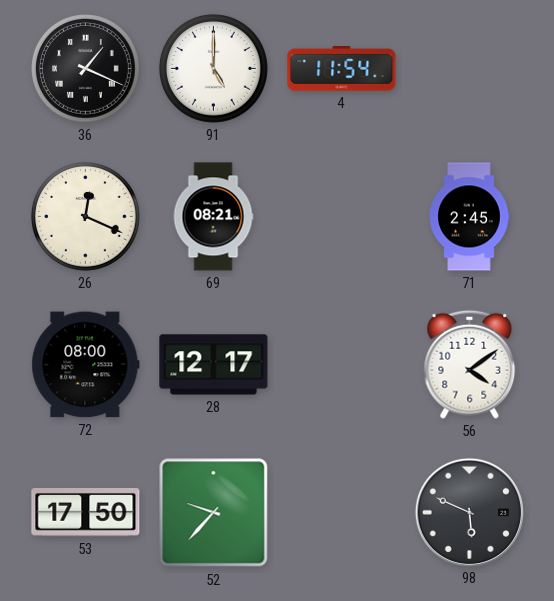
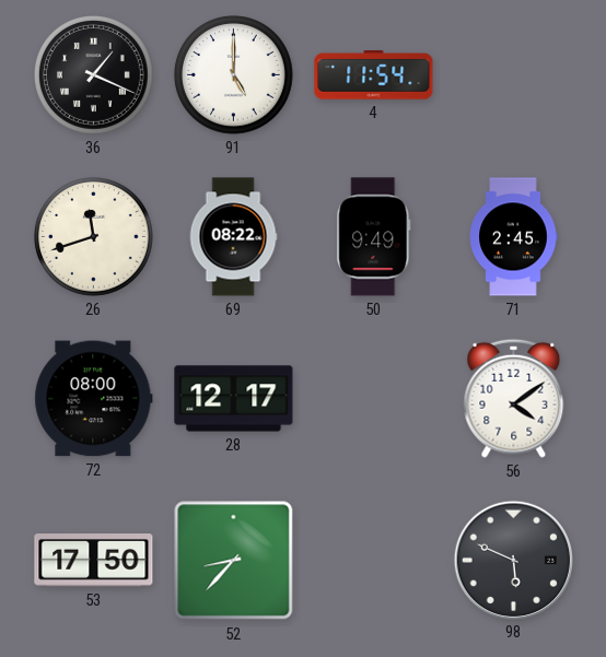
26: 12:19 -> 11:42 (94, 237)
69: 08:21 -> 08:22 (233, 237)
50: none -> 9:49 (374, 237)
52: 9:37 -> 8:37 (234, 561)
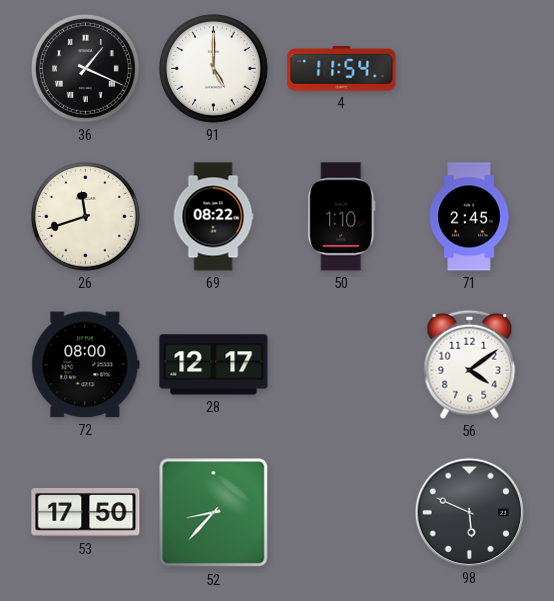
50: 9:49 -> 1:10 (342, 217)
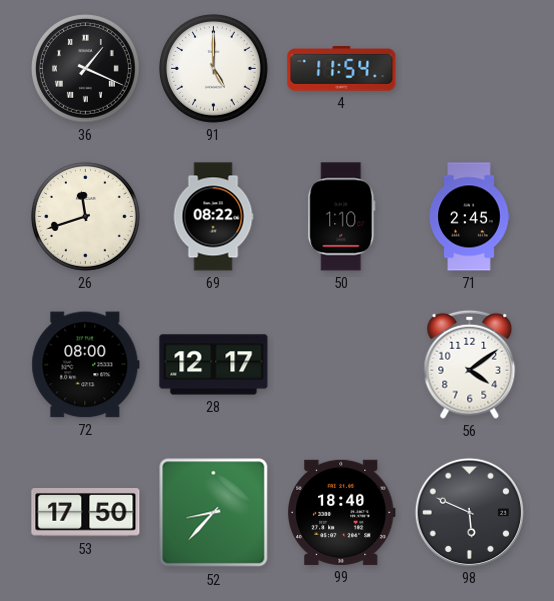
99: none -> 18:40 (342, 512)
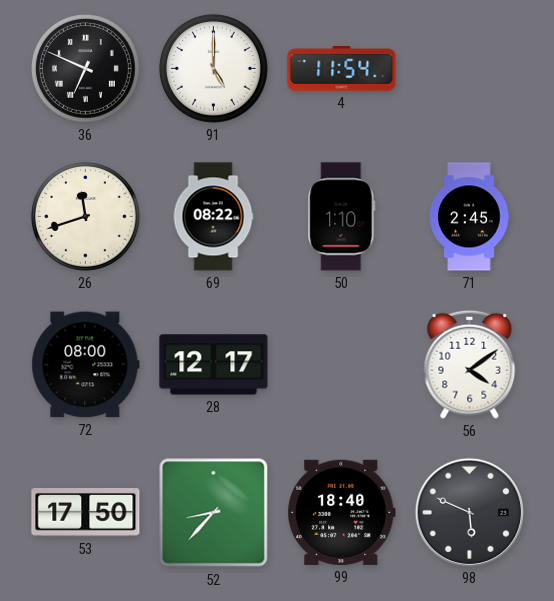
36: 1:19 -> 6:49 (86, 69)
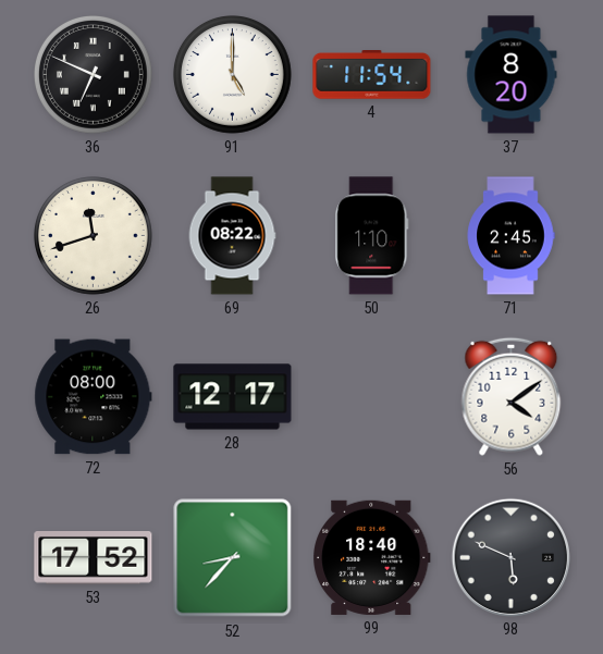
37: none -> 8:20 (512, 75)
53: 17:50 -> 17:52 (94, 558)
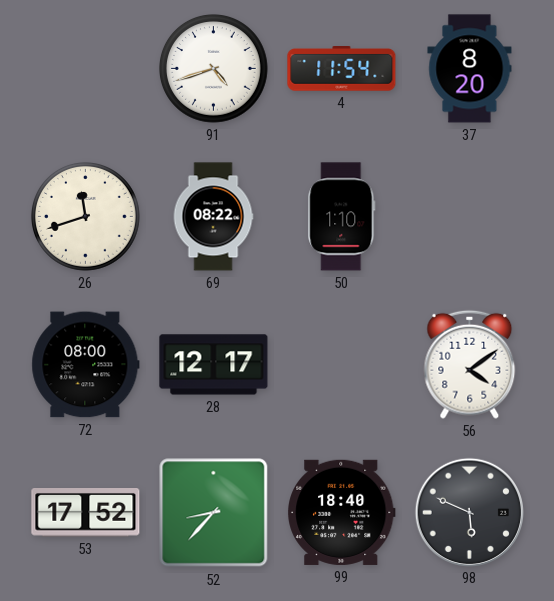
36: 6:49 -> none (94, 75)
91: 5:00 -> 4:42 (214, 69)
71: 2:45 -> none (510, 236)
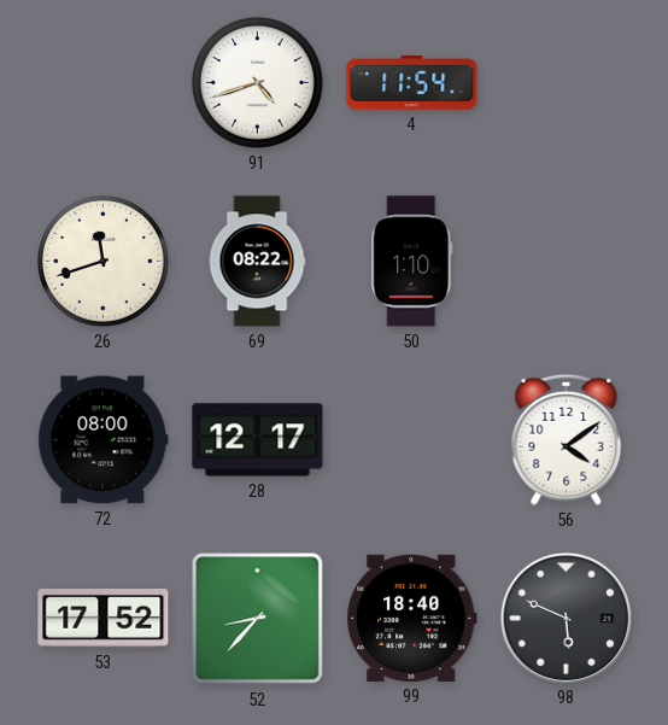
37: 8:20 -> none (470, 69)
